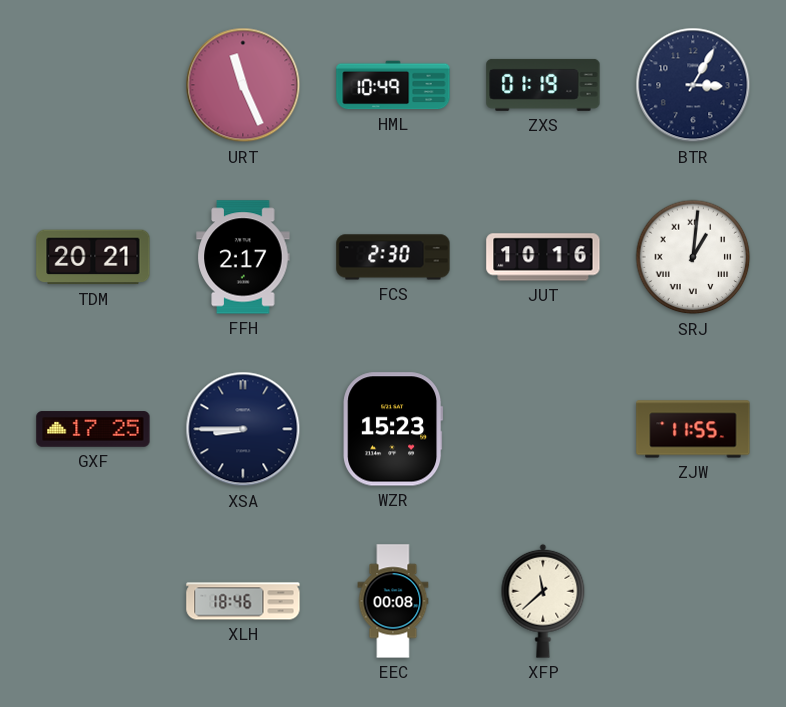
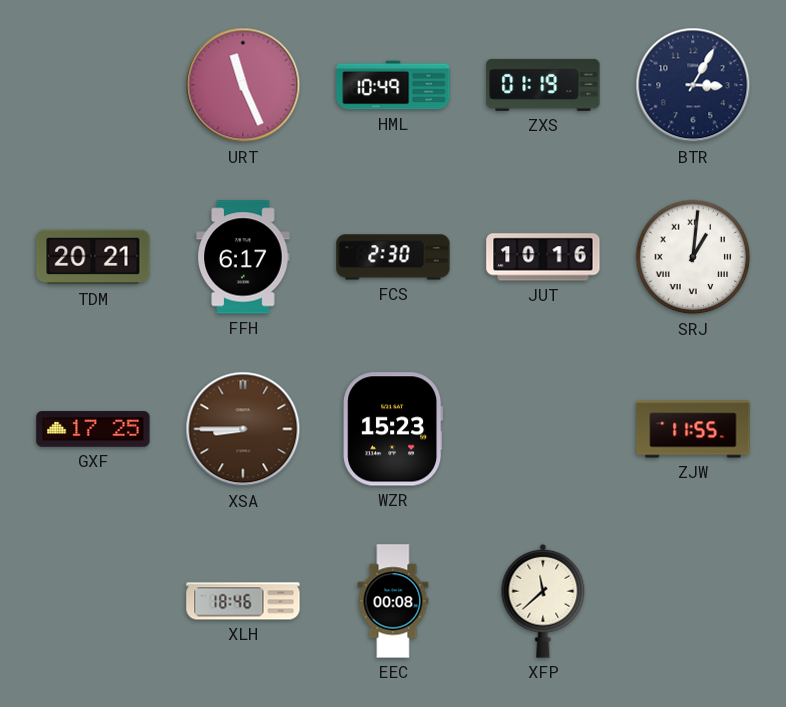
FFH: 2:17 -> 6:17 (243, 257)
XSA dial: navy -> brown (243, 429)
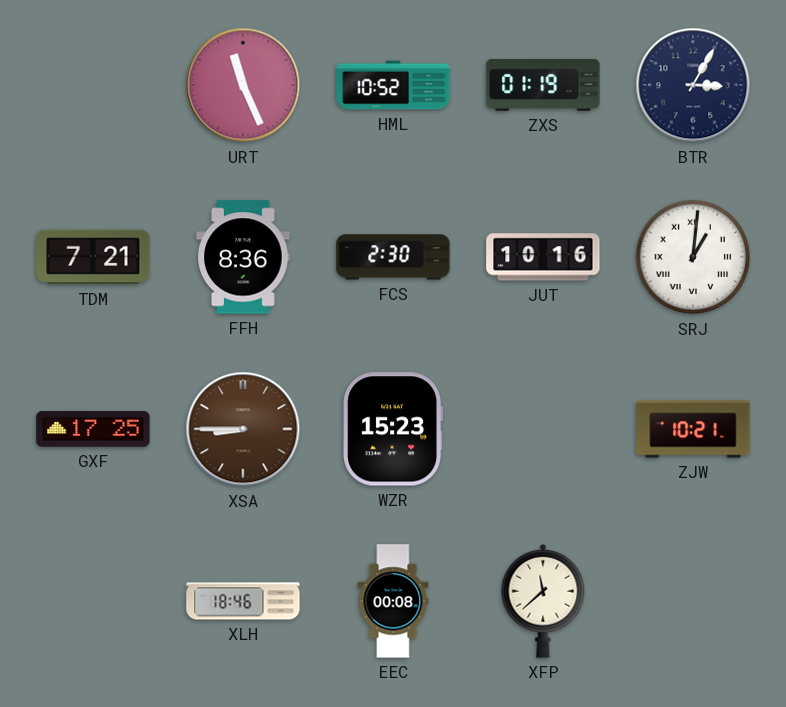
HML: 10:49 -> 10:52 (393, 85)
TDM: 20:21 -> 7:21 (93, 257)
FFH: 6:17 -> 8:36 (243, 257)
ZJW: 11:55 -> 10:21 (693, 429)
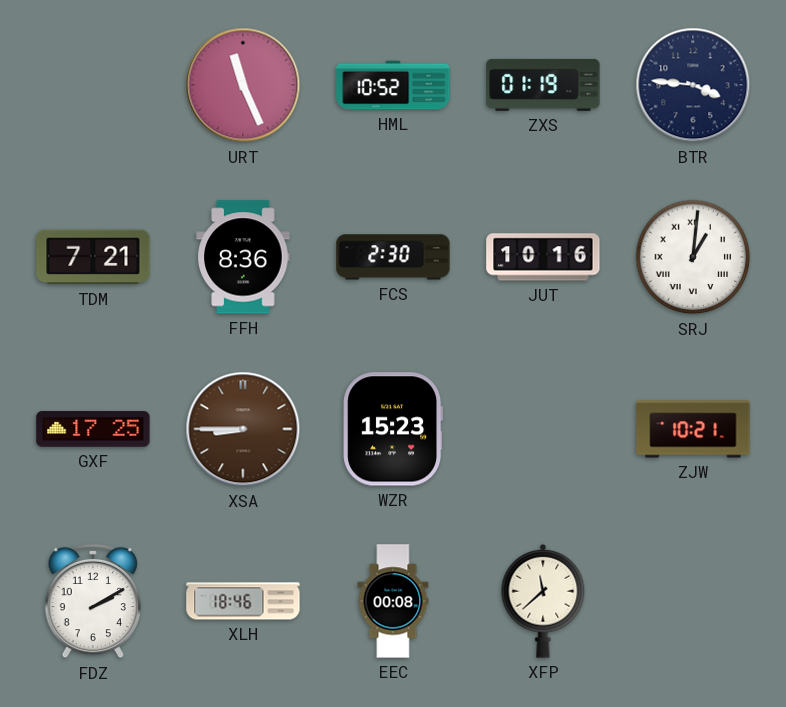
BTR: 3:05 -> 3:46 (693, 85)
FDZ: none -> 2:10 (92, 601)
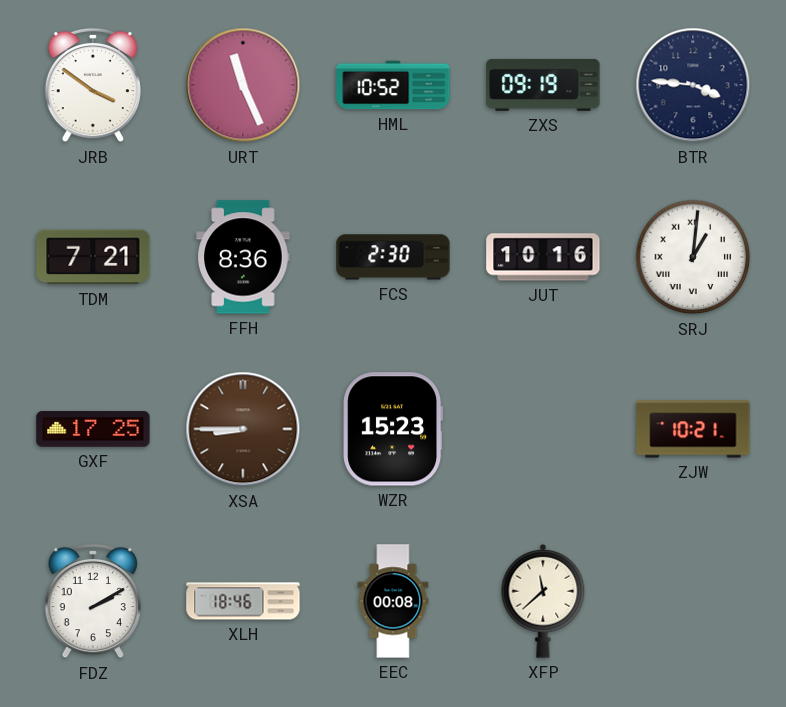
JRB: none -> 3:51 (92, 85)
ZXS: 01:19 -> 09:19 (543, 85)
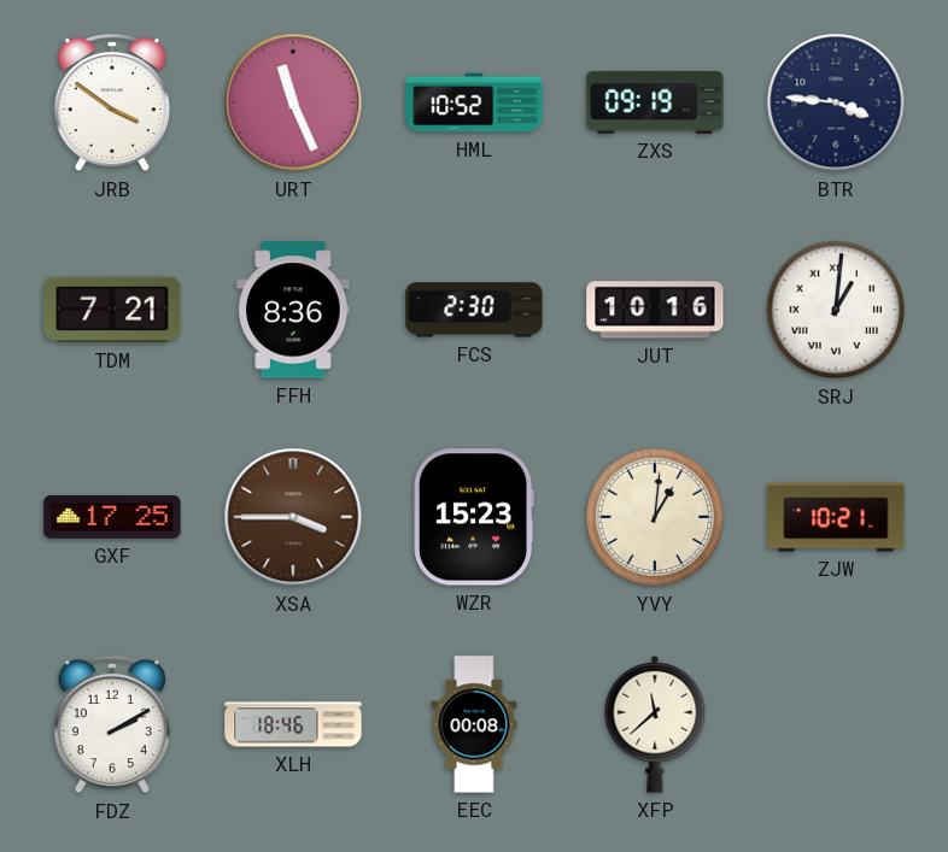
XSA: 8:45 -> 3:45 (293, 517)
YVY: none -> 1:01 (655, 517)
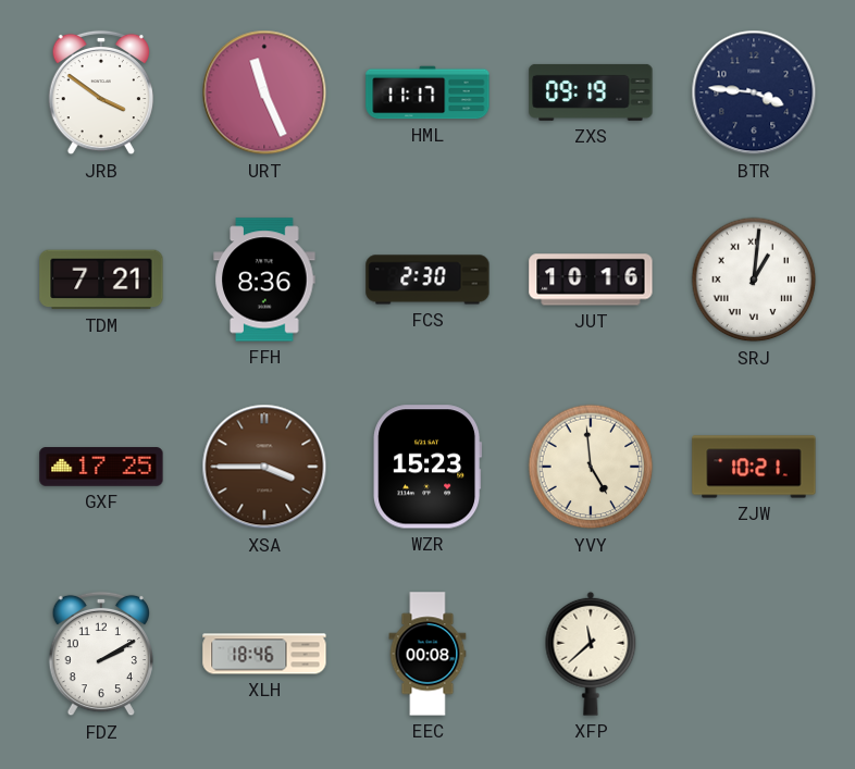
HML: 10:52 -> 11:17 (427, 92)
YVY: 1:01 -> 4:59 (591, 467)
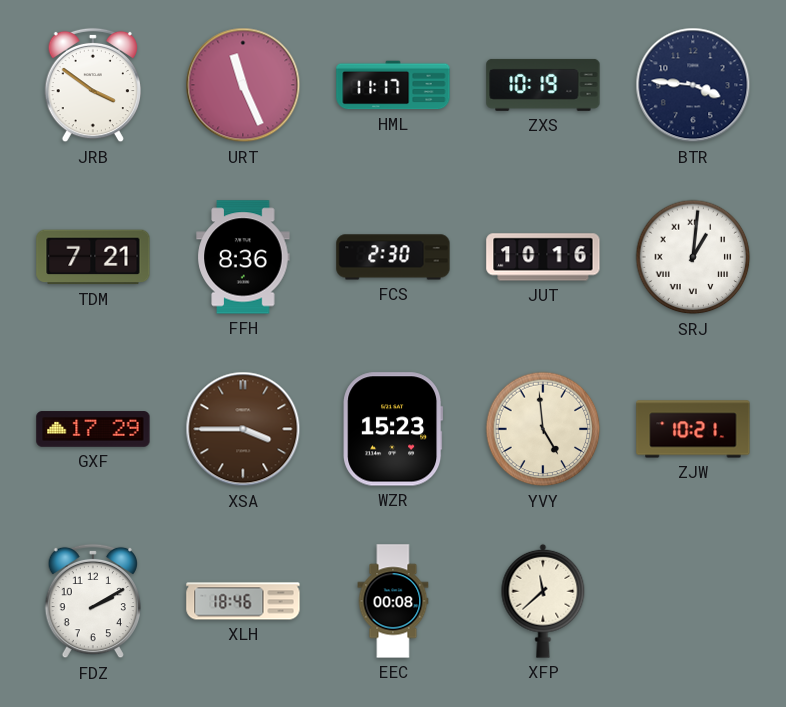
ZXS: 09:19 -> 10:19 (543, 85)
GXF: 17:25 -> 17:29 (93, 429)
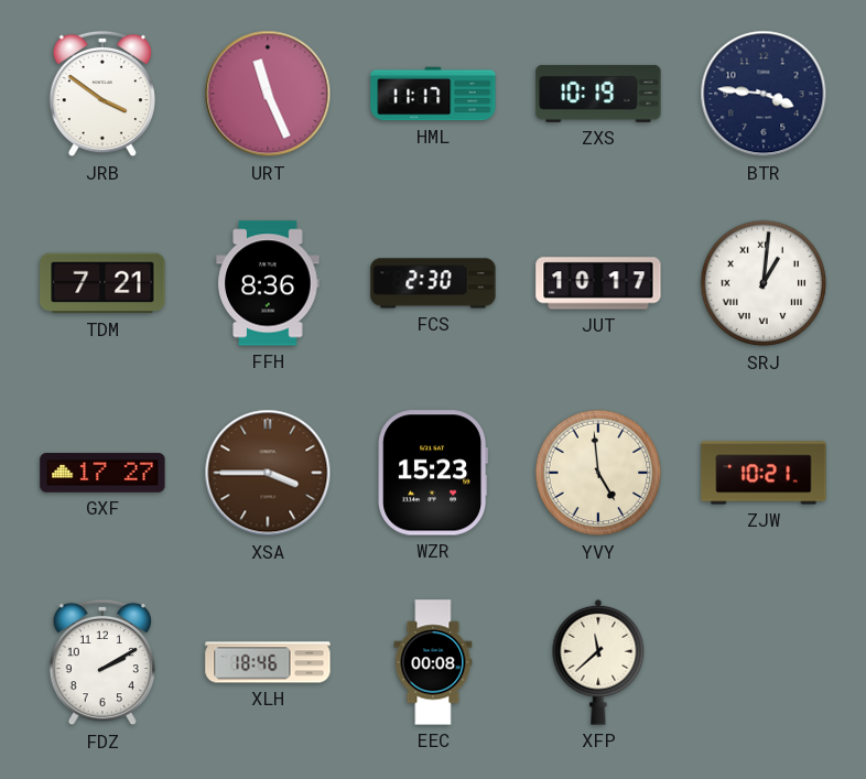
JUT: 10:16 -> 10:17 (598, 283)
GXF: 17:29 -> 17:27 (102, 473)
